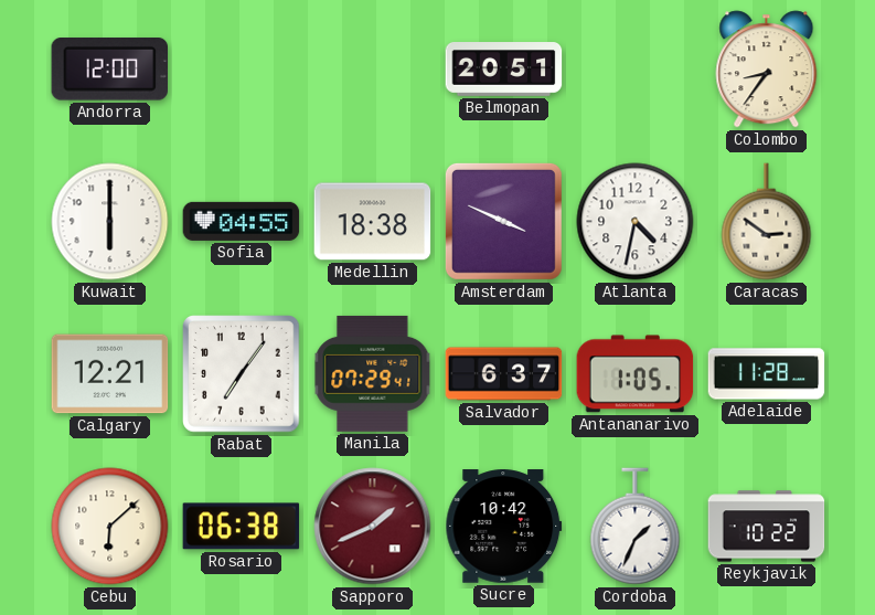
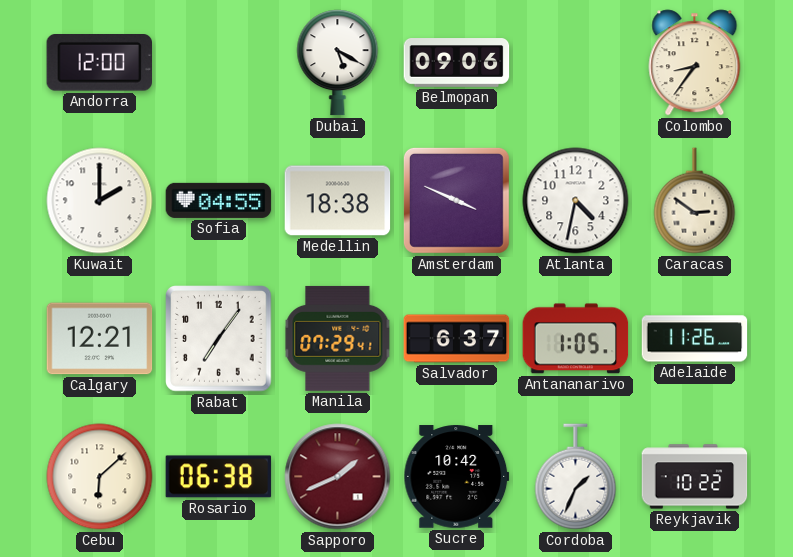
Dubai: none -> 5:20 (338, 63)
Belmopan: 20:51 -> 09:06 (457, 63)
Kuwait: 6:00 -> 2:00 (100, 201)
Adelaide: 11:28 -> 11:26 (695, 339)
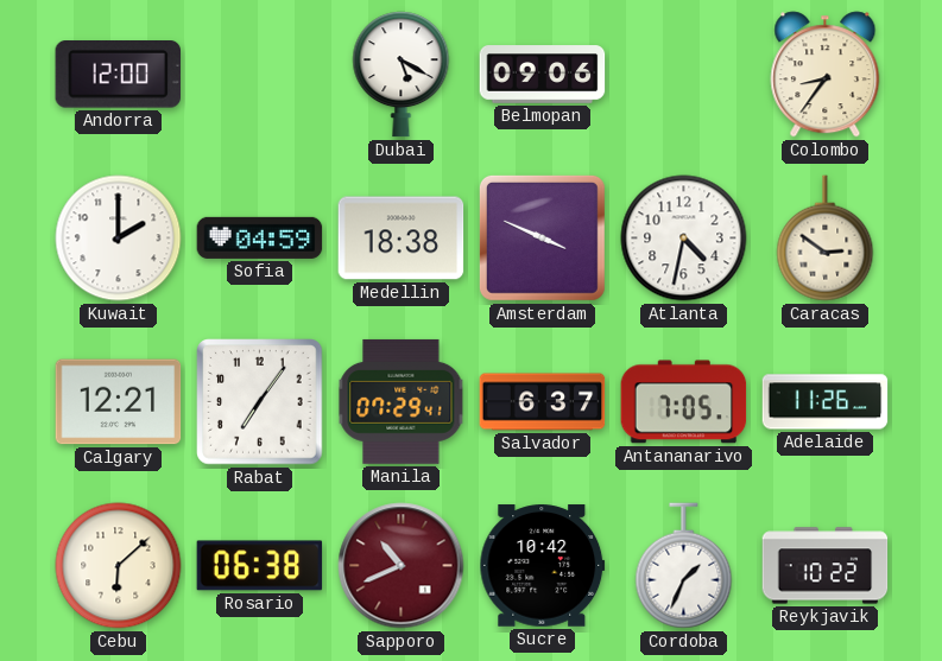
Sofia: 04:55 -> 04:59 (260, 237)
Antananarivo: 1:05 -> 7:05 (684, 402)
Sapporo: 1:41 -> 10:41 (402, 566)
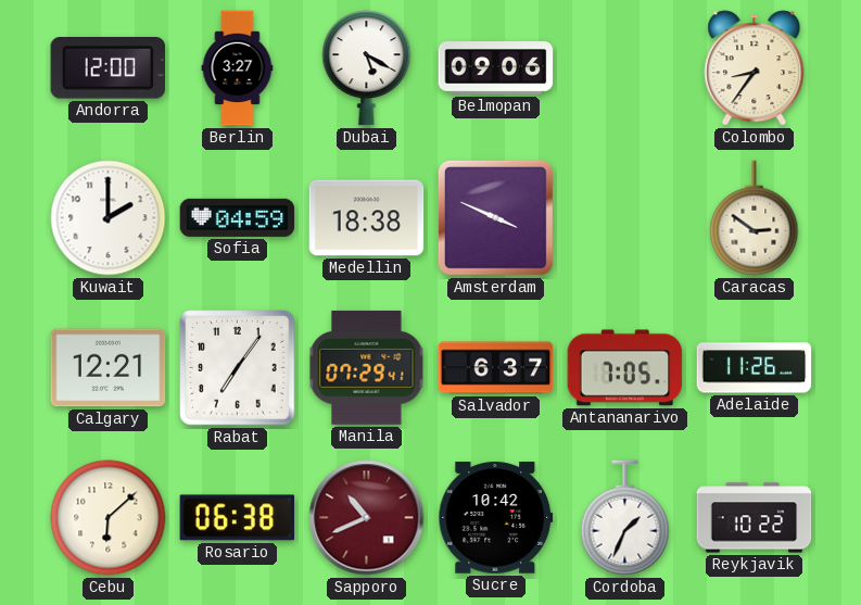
Berlin: none -> 3:27 (238, 68)
Atlanta: 4:32 -> none (684, 239)
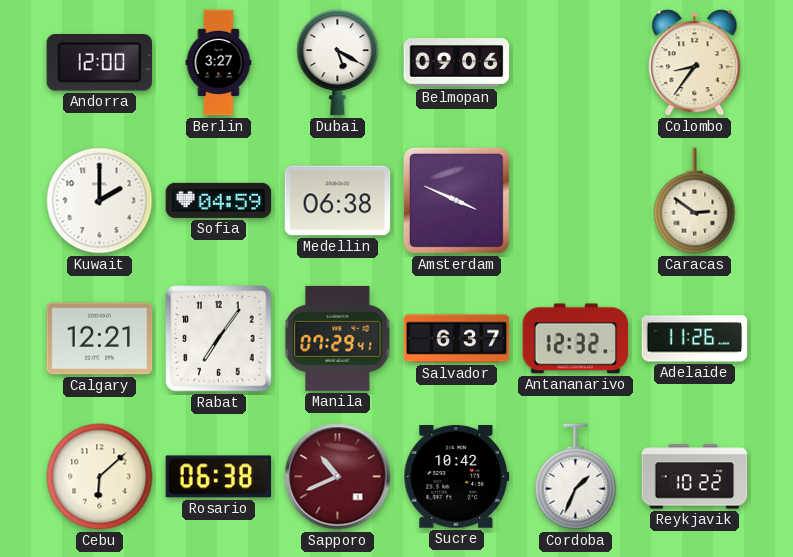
Medellin: 18:38 -> 06:38 (338, 201)
Antananarivo: 7:05 -> 12:32 (576, 339)
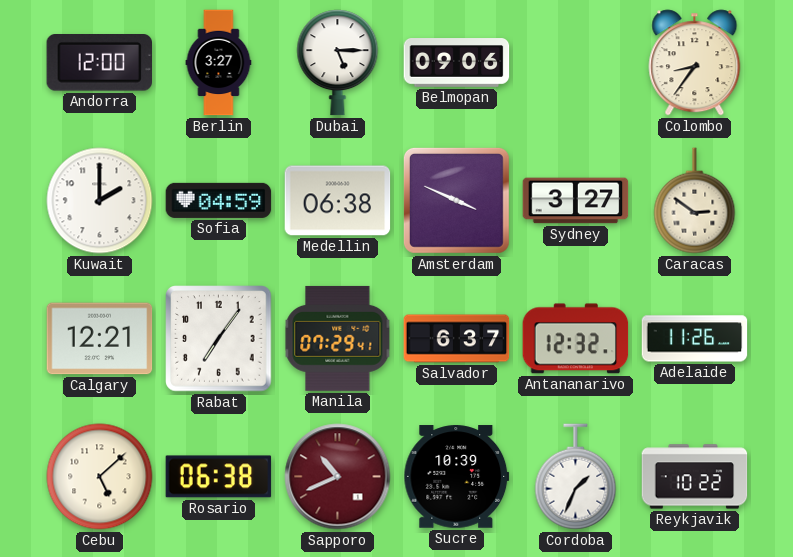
Dubai: 5:20 -> 5:15 (338, 63)
Sydney: none -> 3:27 (576, 201)
Cebu: 6:08 -> 5:08 (100, 477)
Sucre: 10:42 -> 10:39 (457, 477)
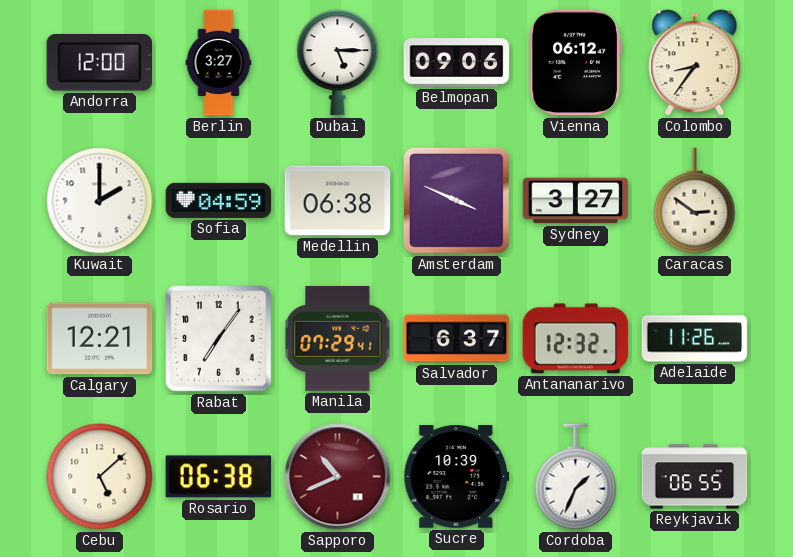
Vienna: none -> 06:12 (575, 63)
Reykjavik: 10:22 -> 06:55 (695, 477)
